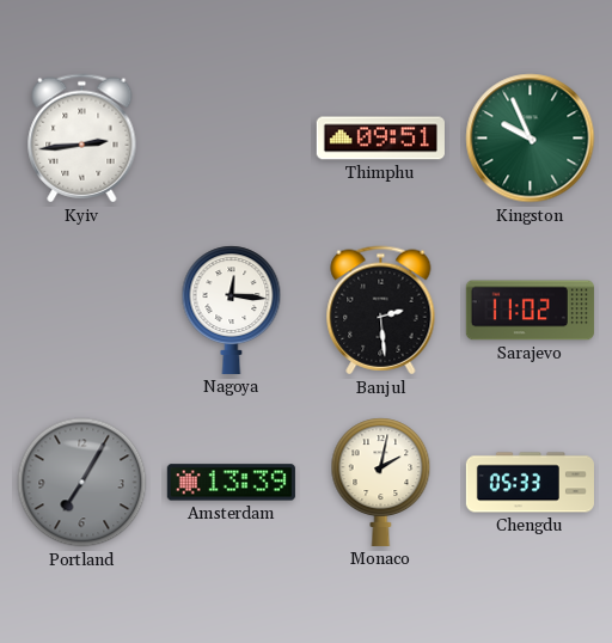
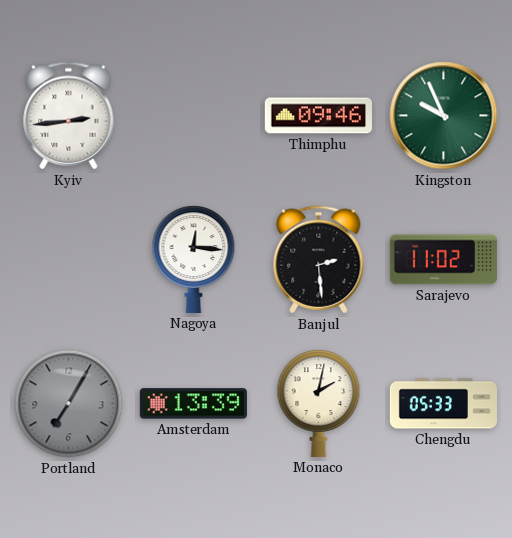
Thimphu: 09:51 -> 09:46 (318, 116)
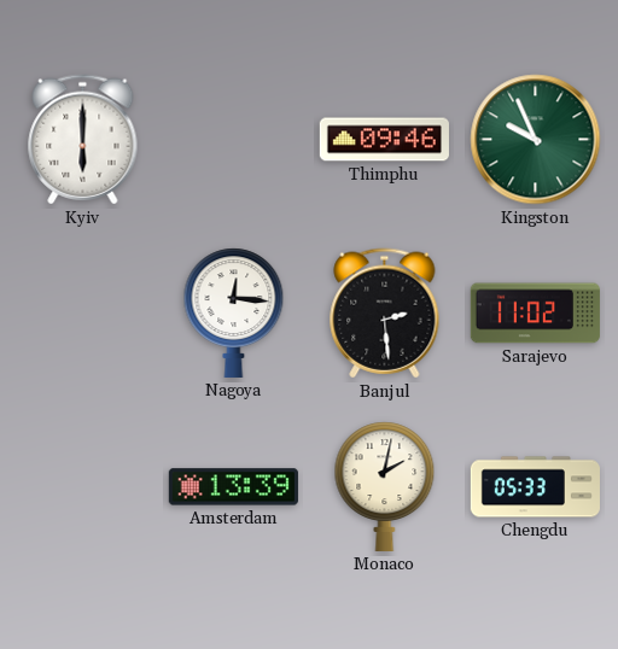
Kyiv: 2:44 -> 6:00 (83, 140)
Portland: 7:05 -> none (69, 404)
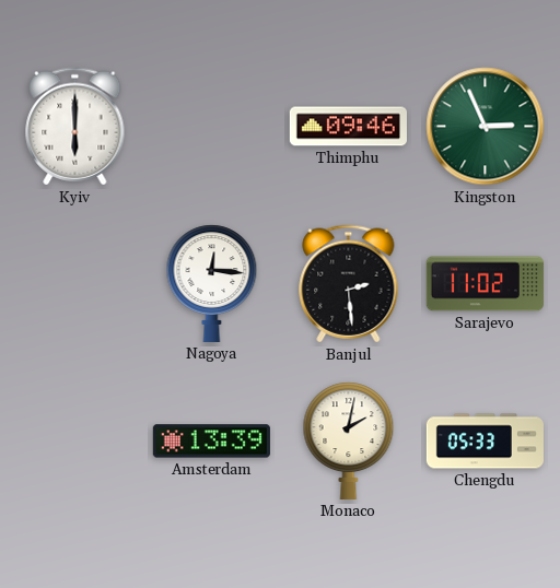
Kingston: 9:56 -> 2:56 (486, 127)
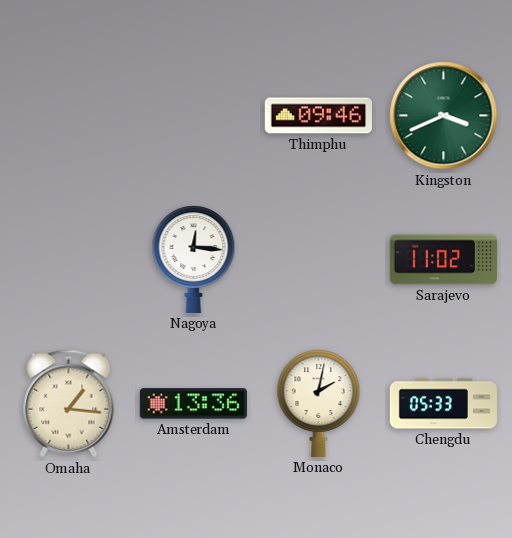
Kyiv: 6:00 -> none (75, 127)
Kingston: 2:56 -> 3:41 (444, 116)
Banjul: 2:29 -> none (349, 284)
Omaha: none -> 1:16 (69, 404)
Amsterdam: 13:39 -> 13:36 (193, 404)
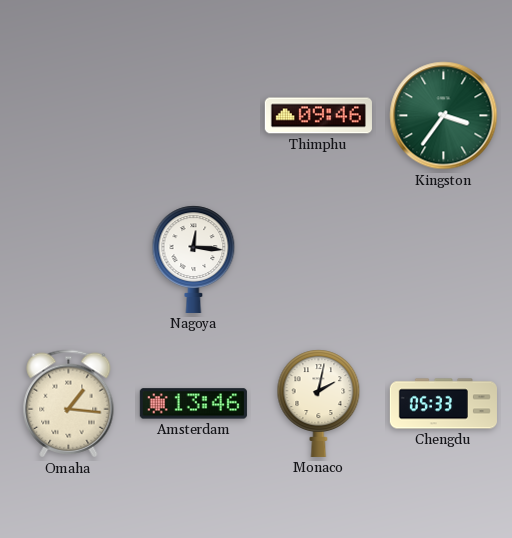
Kingston: 3:41 -> 3:36 (444, 116)
Sarajevo: 11:02 -> none (443, 260)
Amsterdam: 13:36 -> 13:46 (193, 404)
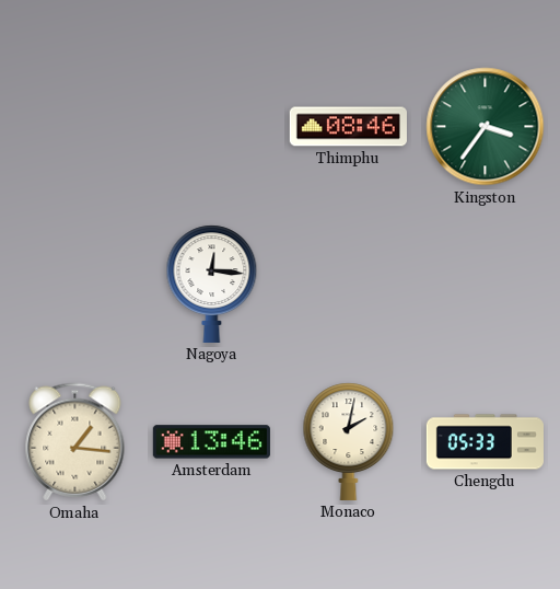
Thimphu: 09:46 -> 08:46 (348, 127)
